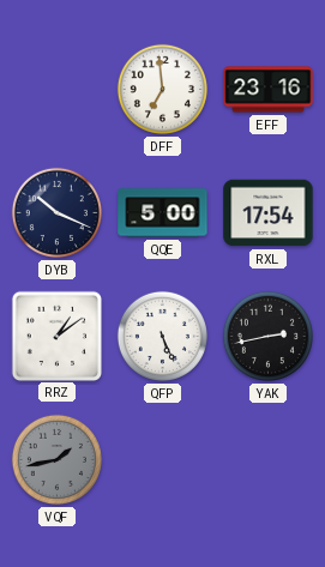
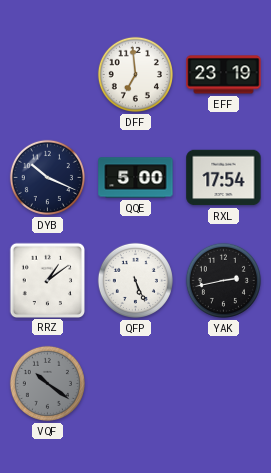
EFF: 23:16 -> 23:19 (224, 75)
VQF: 1:43 -> 10:21 (47, 383)
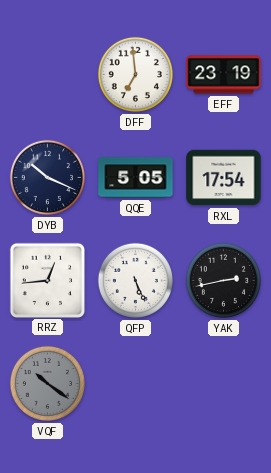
QQE: 5:00 -> 5:05 (136, 178)
RRZ: 1:09 -> 12:44 (47, 280)
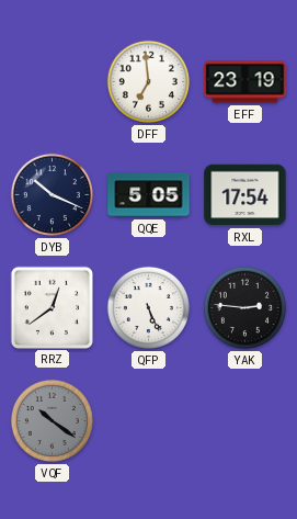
RRZ: 12:44 -> 12:39 (52, 307)
YAK: 2:43 -> 2:46 (244, 307)
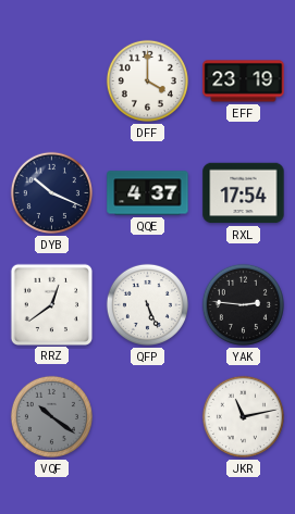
DFF: 6:59 -> 4:00 (147, 80)
QQE: 5:05 -> 4:37 (148, 193)
JKR: none -> 11:13 (243, 416)
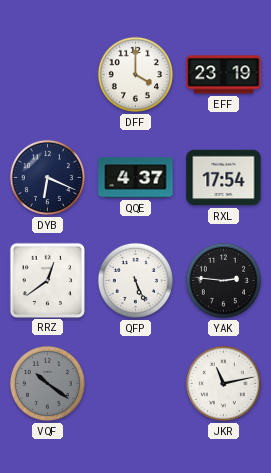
DYB: 10:19 -> 6:19 (47, 177)
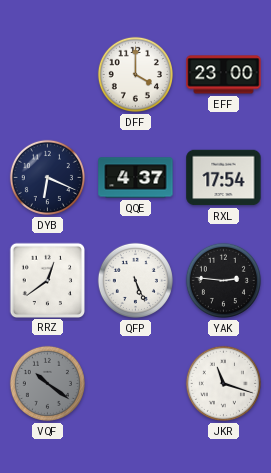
EFF: 23:19 -> 23:00 (224, 75)
JKR: 11:13 -> 11:18 (223, 383)
